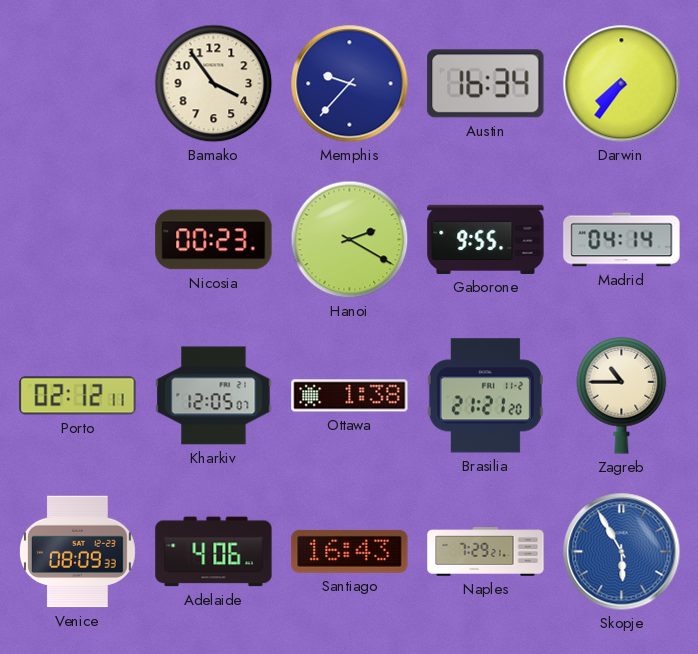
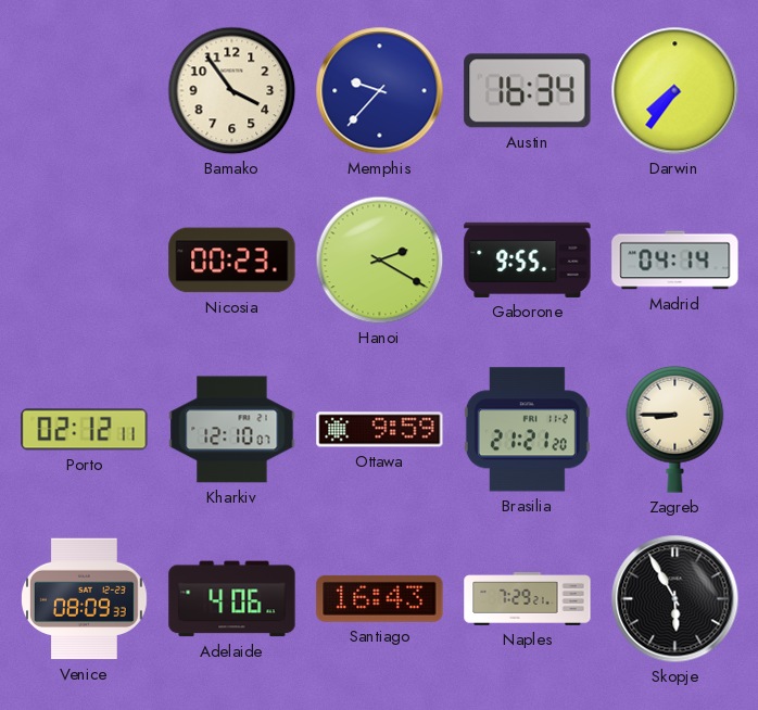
Kharkiv: 12:05 -> 12:10 (232, 430)
Ottawa: 1:38 -> 9:59 (380, 430)
Zagreb: 10:45 -> 8:45 (675, 429)
Skopje dial: blue -> black (675, 599)
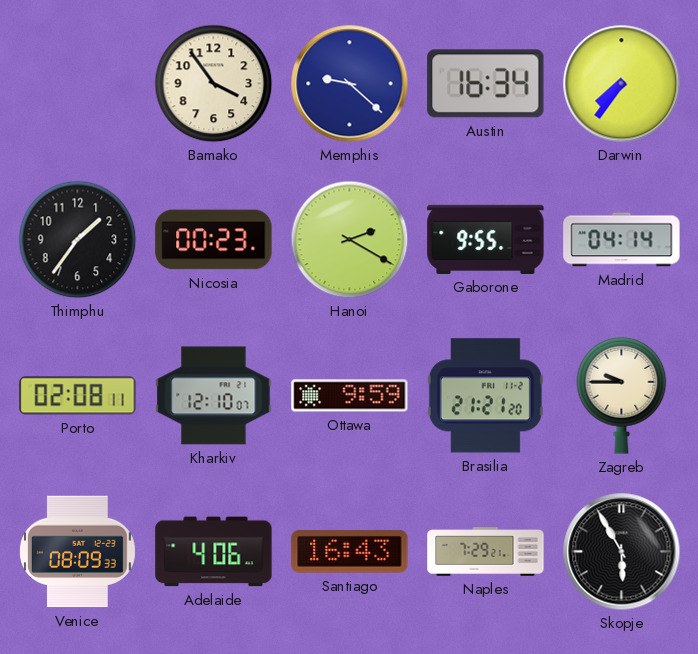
Memphis: 9:37 -> 9:22 (350, 84)
Thimphu: none -> 1:36 (78, 240)
Porto: 02:12 -> 02:08 (78, 396)
Zagreb: 8:45 -> 9:45 (622, 395)
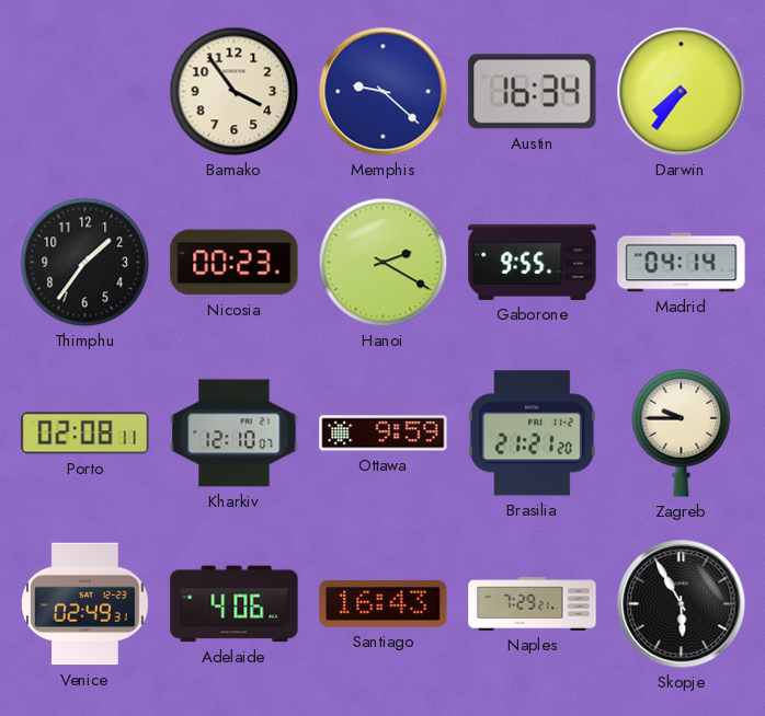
Venice: 08:09 -> 02:49 (85, 604)
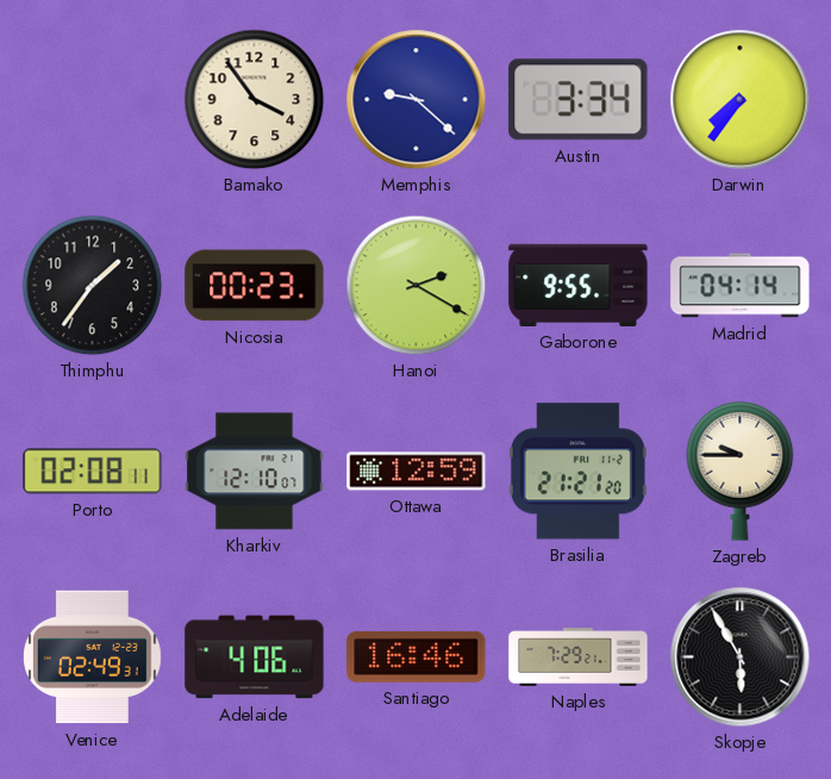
Austin: 16:34 -> 3:34 (579, 100)
Ottawa: 9:59 -> 12:59 (417, 472)
Santiago: 16:43 -> 16:46 (417, 656)
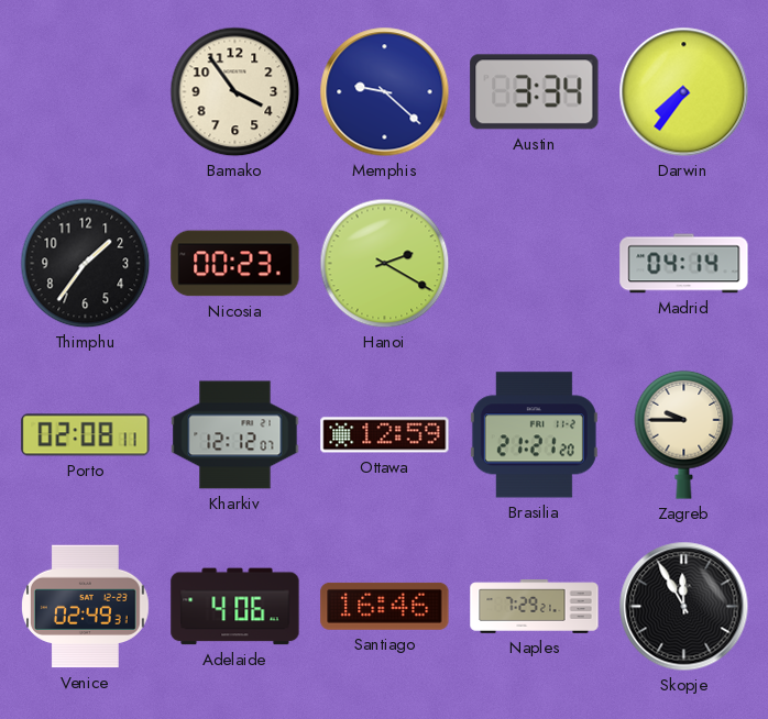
Gaborone: 9:55 -> none (579, 285)
Kharkiv: 12:10 -> 12:12 (235, 435)
Skopje: 5:55 -> 11:55 (684, 607)
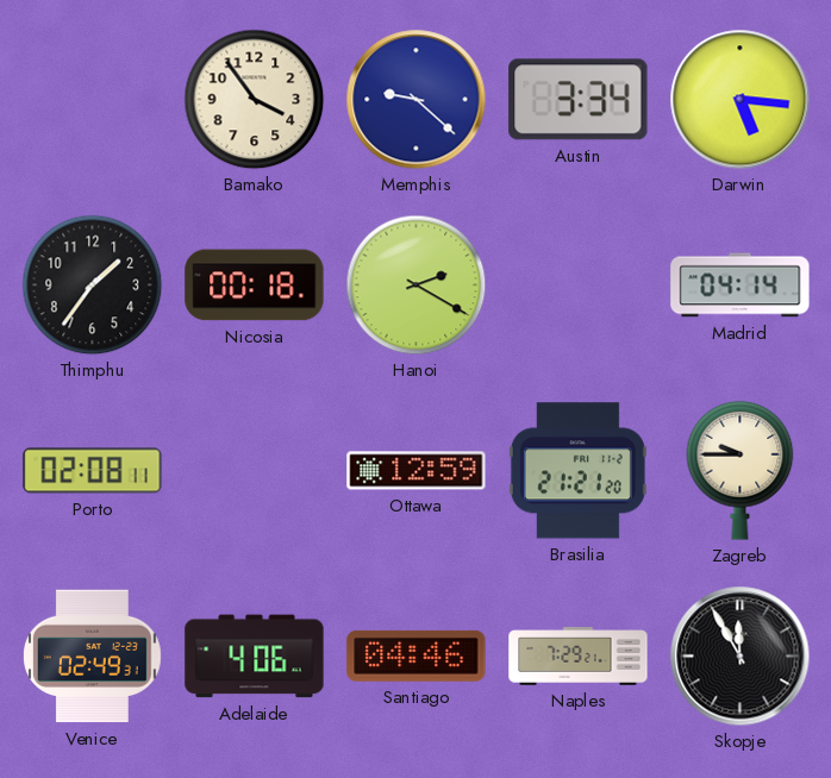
Darwin: 7:36 -> 5:16 (741, 100)
Nicosia: 00:23 -> 00:18 (255, 286)
Kharkiv: 12:12 -> none (235, 435)
Santiago: 16:46 -> 04:46 (417, 655)
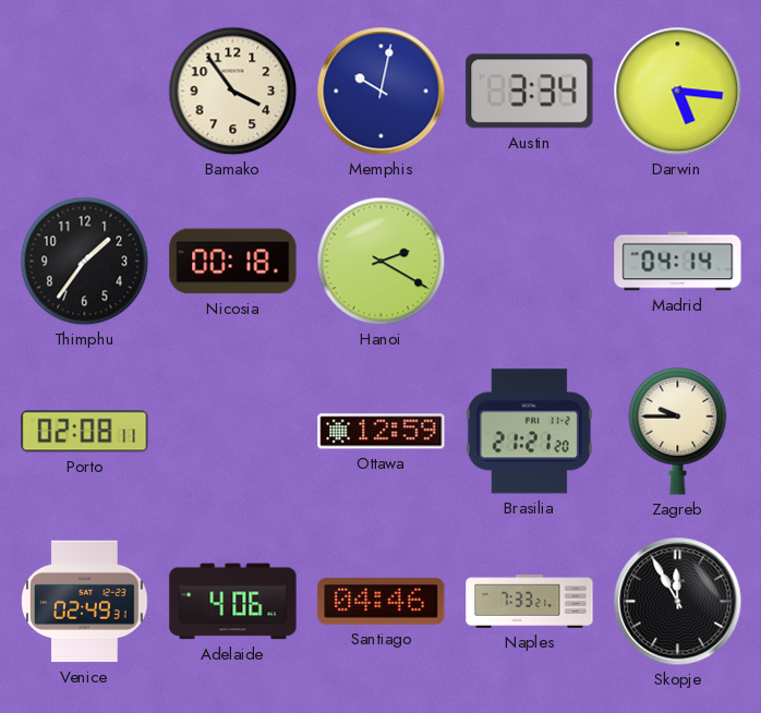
Memphis: 9:22 -> 10:02 (382, 92)
Naples: 7:29 -> 7:33 (530, 602)
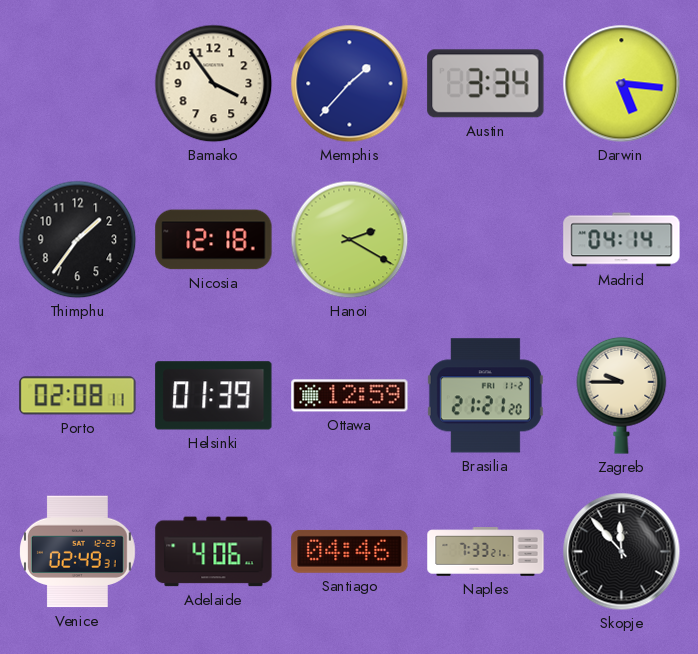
Memphis: 10:02 -> 1:37 (350, 84)
Nicosia: 00:18 -> 12:18 (214, 240)
Helsinki: none -> 01:39 (214, 396)
Skopje: 11:55 -> 11:53 (622, 552)
